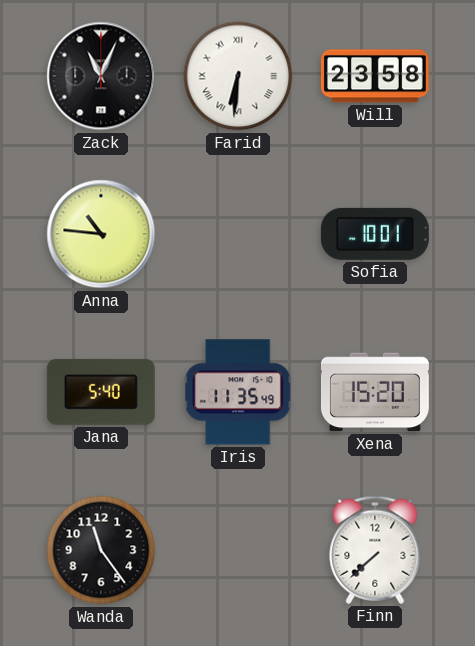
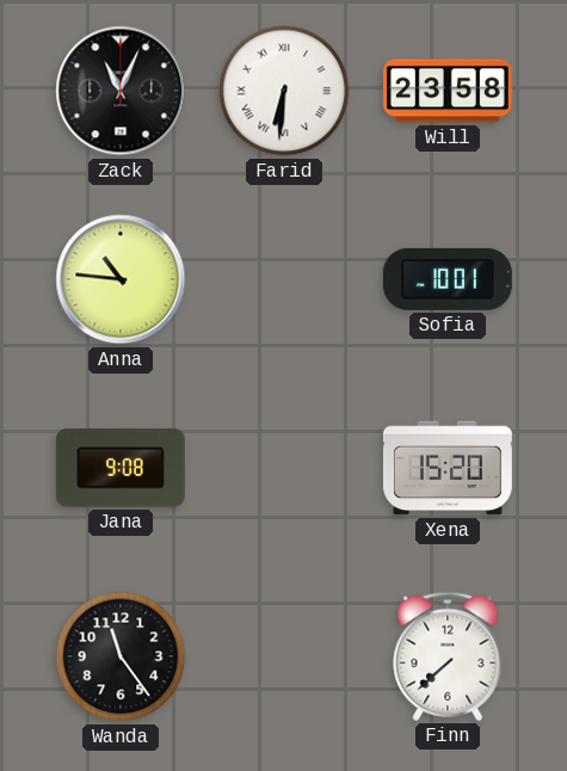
Jana: 5:40 -> 9:08 (121, 468)
Iris: 11:35 -> none (238, 392)
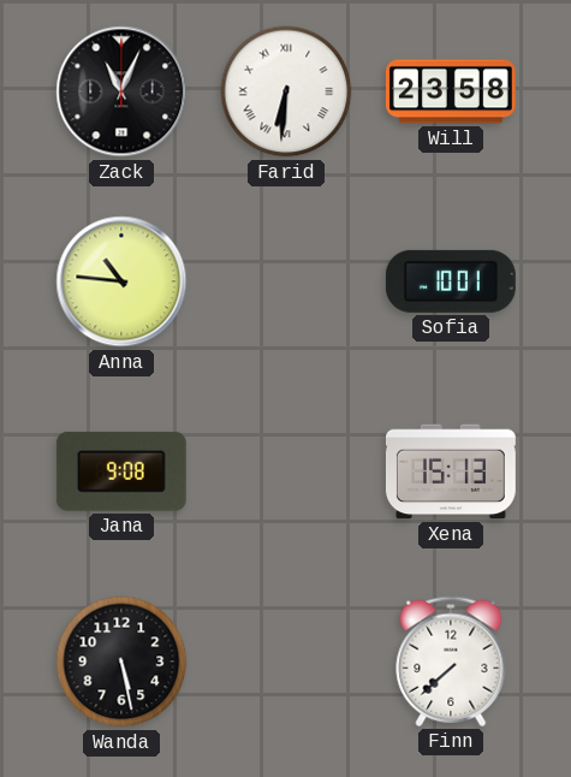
Xena: 15:20 -> 15:13 (451, 471)
Wanda: 11:24 -> 5:28 (121, 662)
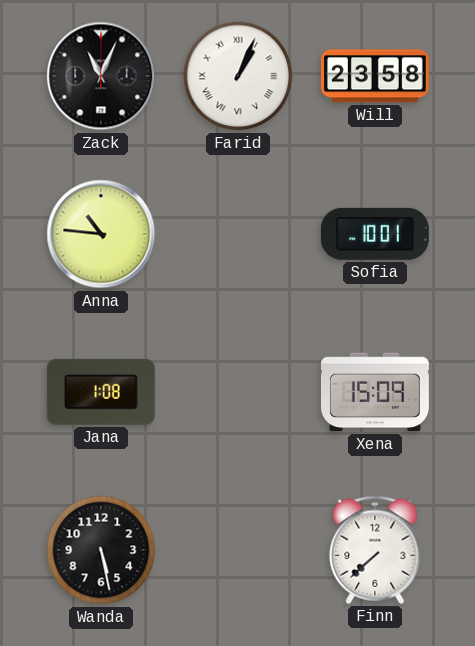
Farid: 6:31 -> 1:04 (238, 76)
Jana: 9:08 -> 1:08 (101, 392)
Xena: 15:13 -> 15:09 (375, 392)
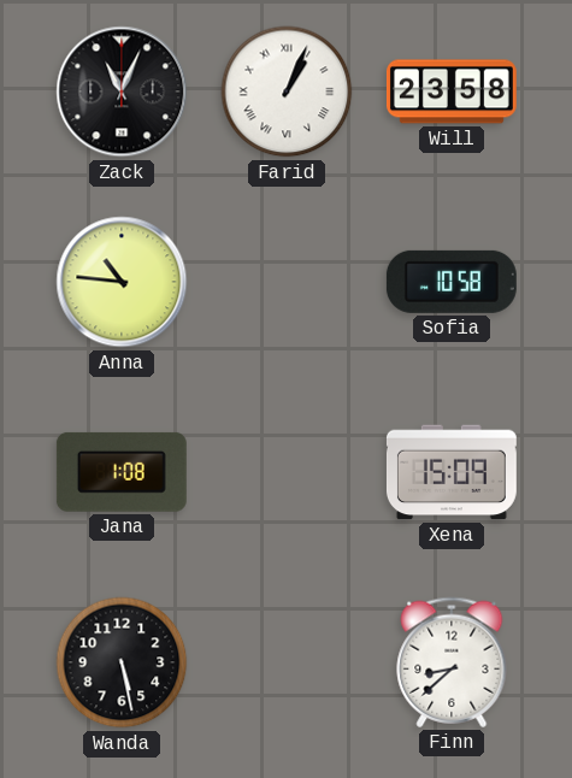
Sofia: 10:01 -> 10:58 (452, 282)
Finn: 7:38 -> 8:38 (452, 662)
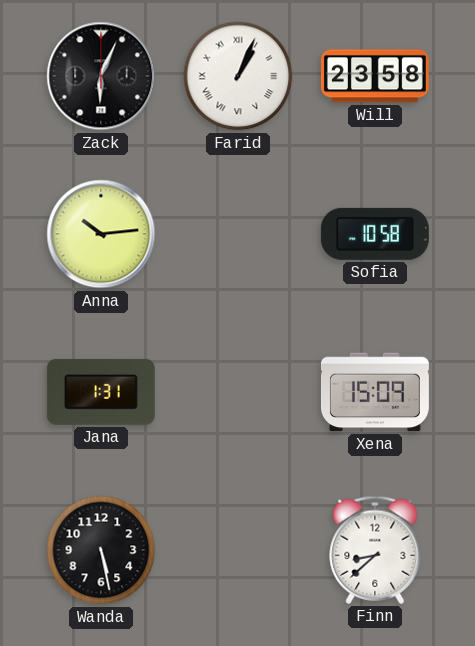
Zack: 11:04 -> 6:04 (101, 76)
Anna: 10:46 -> 10:14 (101, 234)
Jana: 1:08 -> 1:31 (101, 392)
